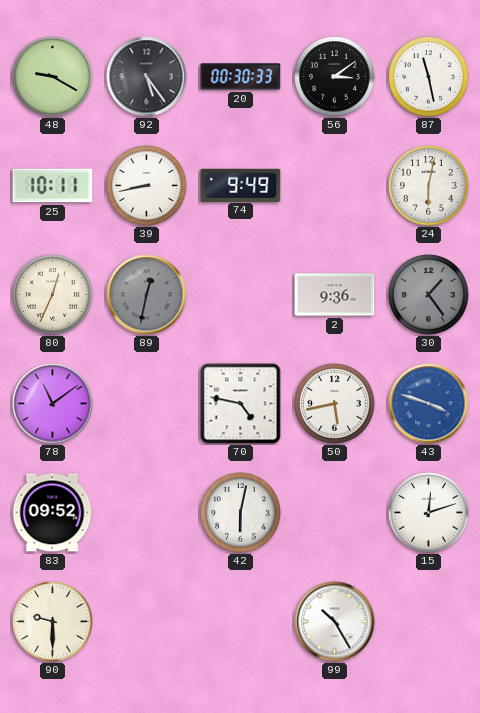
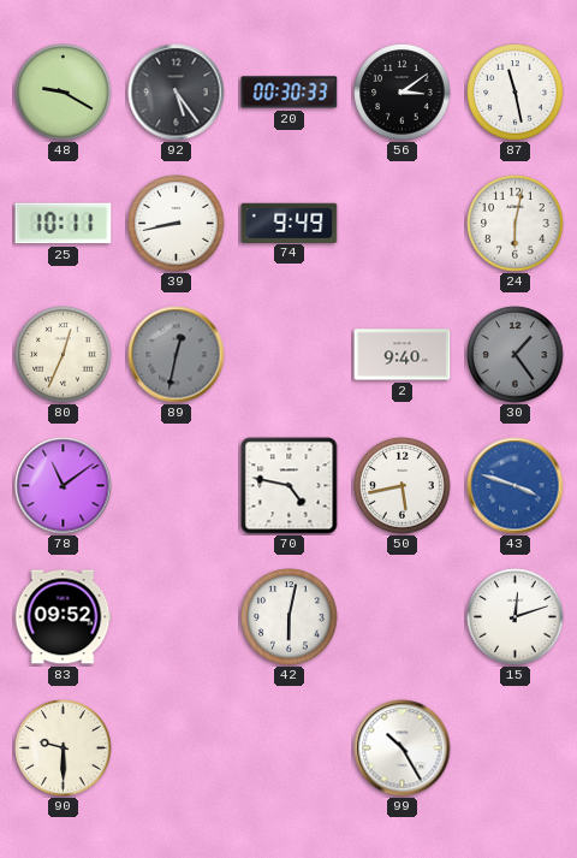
2: 9:36 -> 9:40 (403, 355)
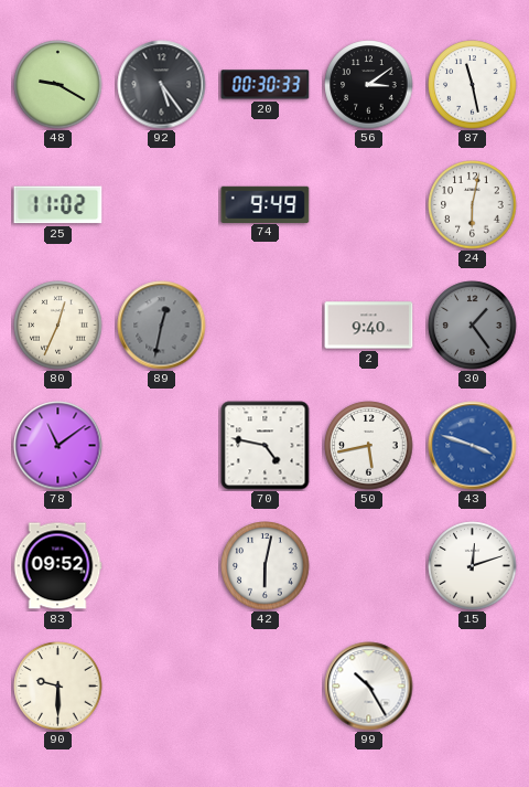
25: 10:11 -> 11:02 (58, 205)
39: 8:43 -> none (177, 224)
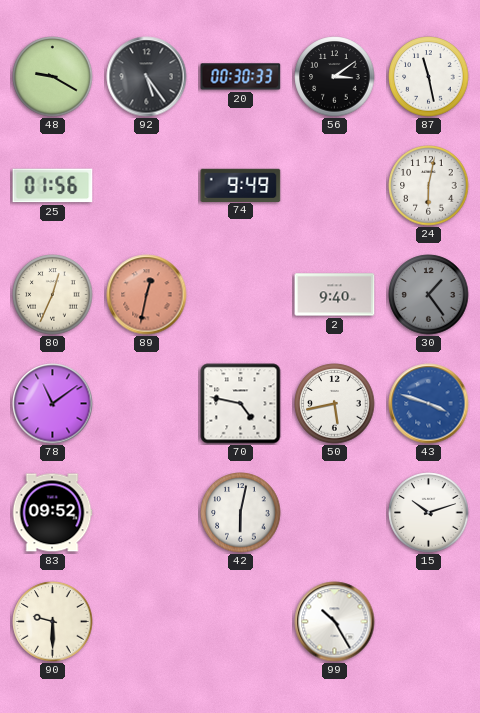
25: 11:02 -> 01:56 (53, 186)
89 dial: grey -> salmon (147, 295)
15: 12:12 -> 10:12 (429, 513)
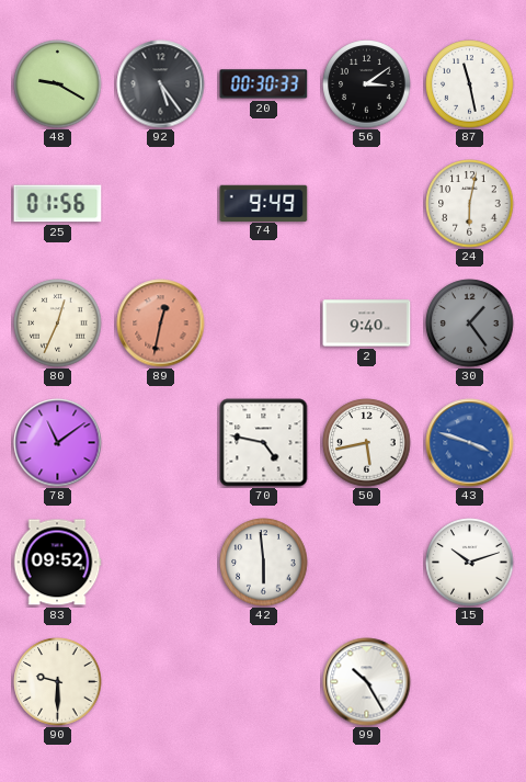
42: 6:02 -> 5:59 (264, 563)
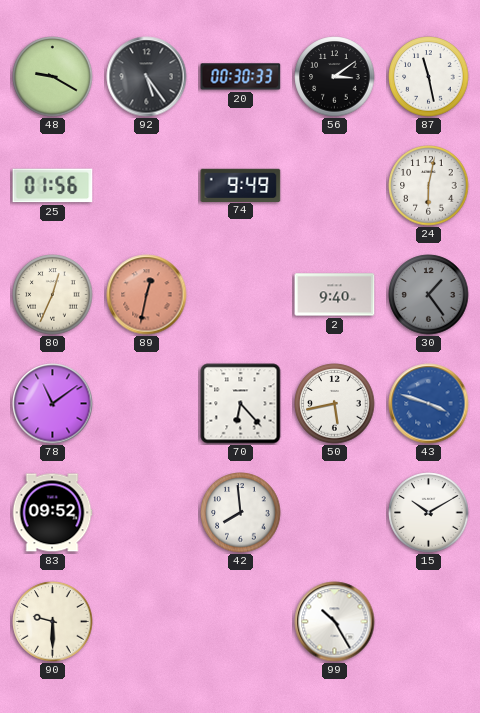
70: 4:47 -> 6:23 (241, 404)
42: 5:59 -> 7:59 (241, 513)
15: 10:12 -> 10:10 (429, 513)
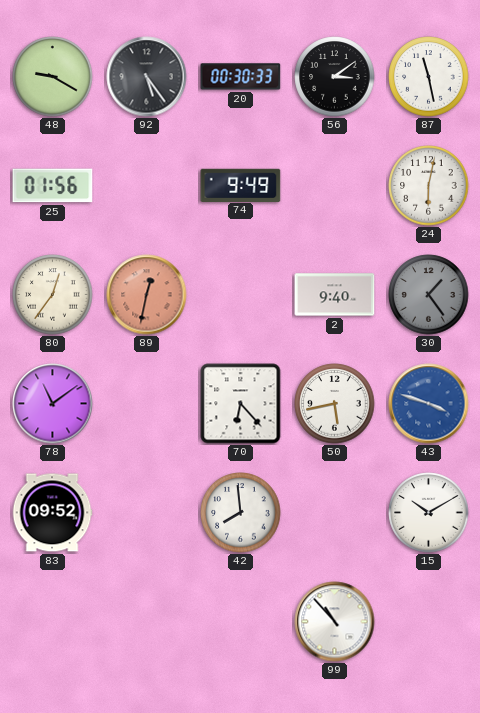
80: 12:34 -> 12:36 (53, 295)
90: 9:30 -> none (53, 622)
99: 10:25 -> 10:53 (335, 622)
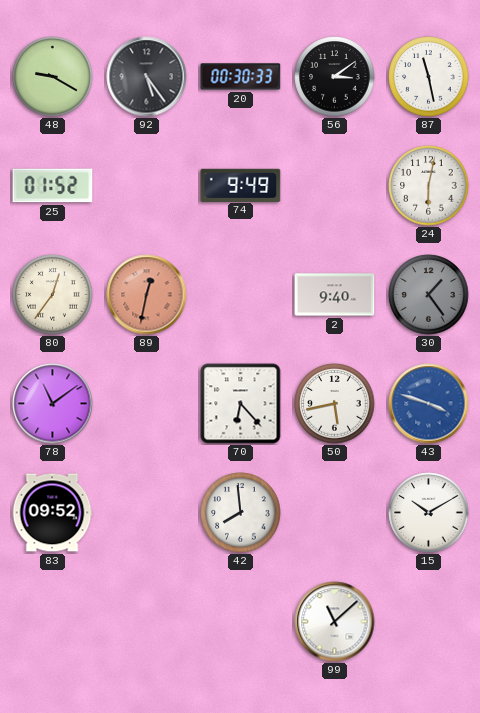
25: 01:56 -> 01:52 (53, 186)
99: 10:53 -> 11:08 (335, 622)
